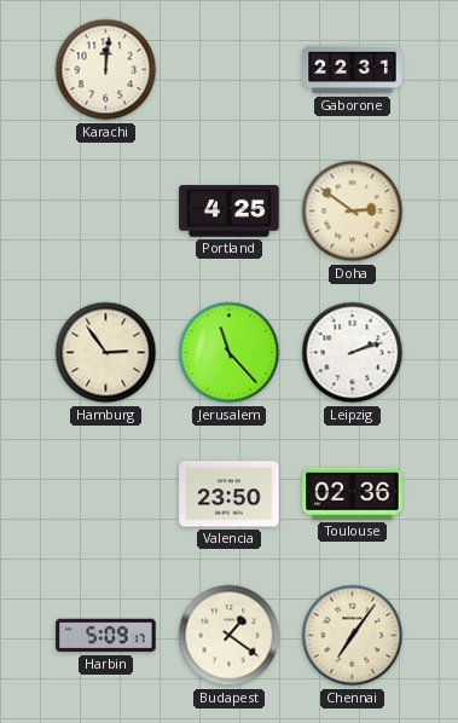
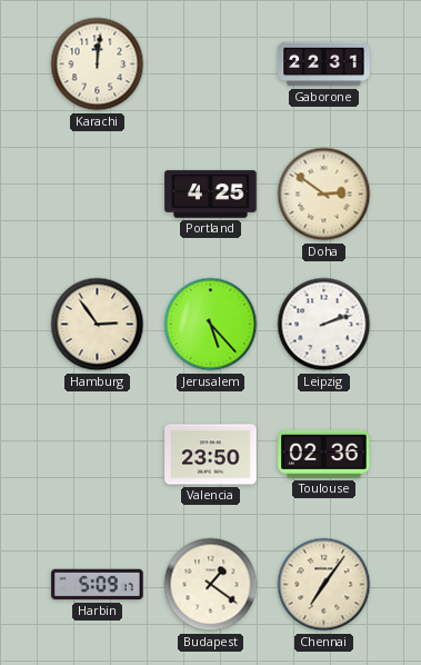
Jerusalem: 11:23 -> 5:23 (211, 325)
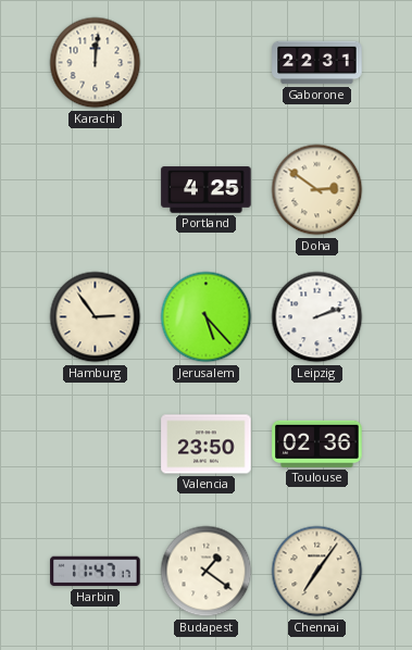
Harbin: 5:09 -> 11:47 (96, 572)
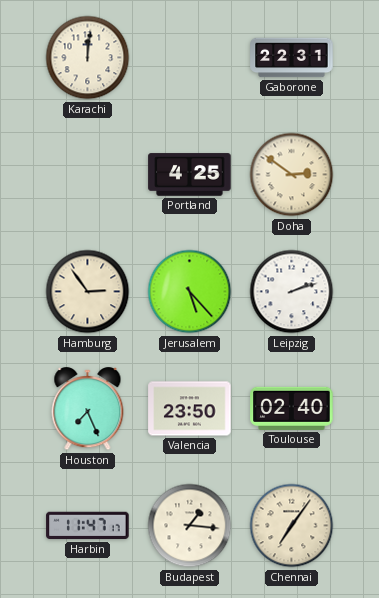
Houston: none -> 7:26 (88, 409)
Toulouse: 02:36 -> 02:40 (292, 408)
Budapest: 1:21 -> 1:16 (190, 526)
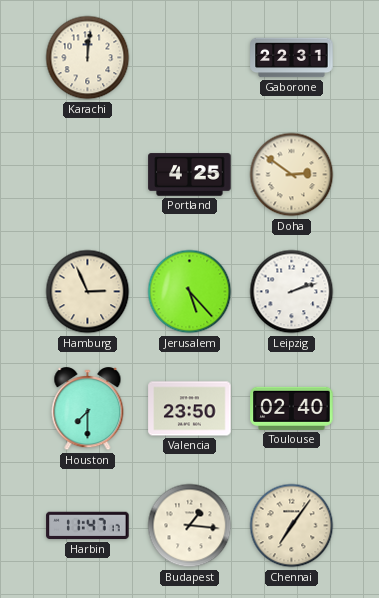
Hamburg: 2:54 -> 2:56 (88, 292)
Houston: 7:26 -> 7:30 (88, 409)
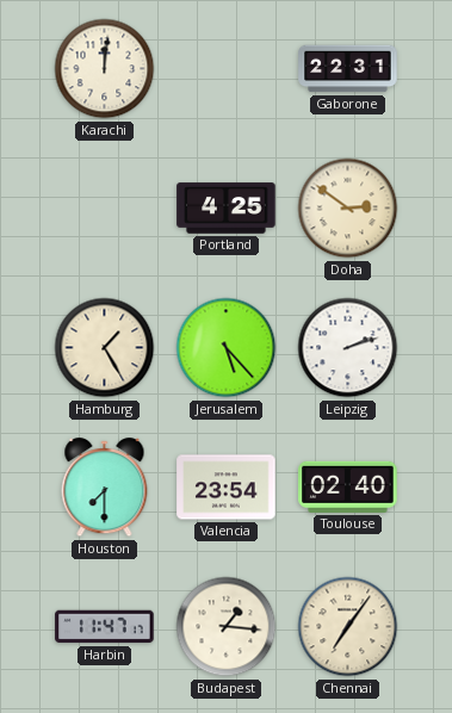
Hamburg: 2:56 -> 1:25 (105, 348)
Valencia: 23:50 -> 23:54 (227, 488)
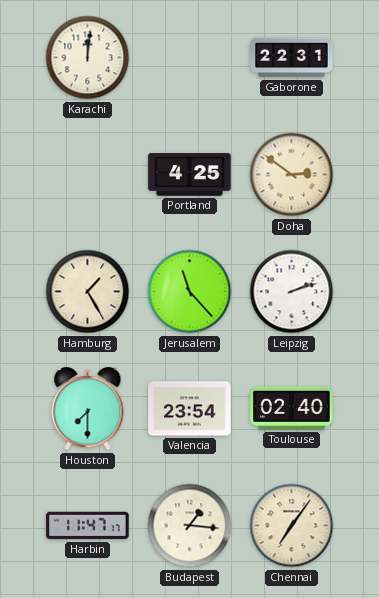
Jerusalem: 5:23 -> 11:23 (190, 292)
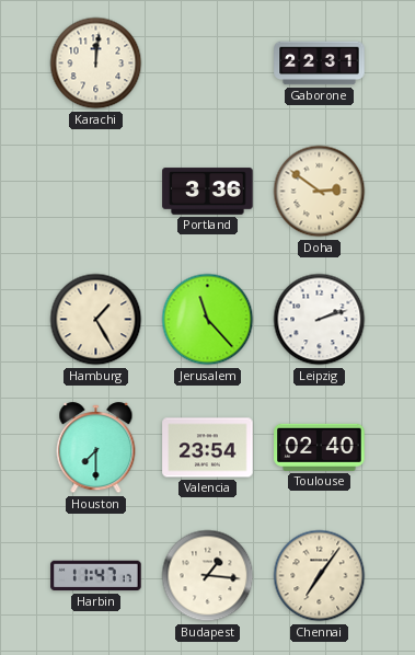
Portland: 4:25 -> 3:36 (208, 192)
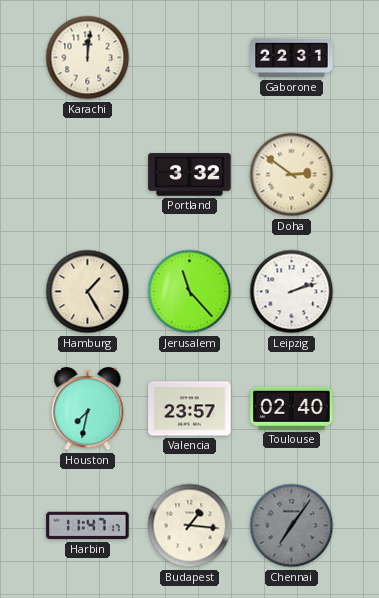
Portland: 3:36 -> 3:32 (190, 175)
Houston: 7:30 -> 7:32 (88, 409)
Valencia: 23:54 -> 23:57 (190, 409)
Chennai dial: cream -> grey (292, 526)
